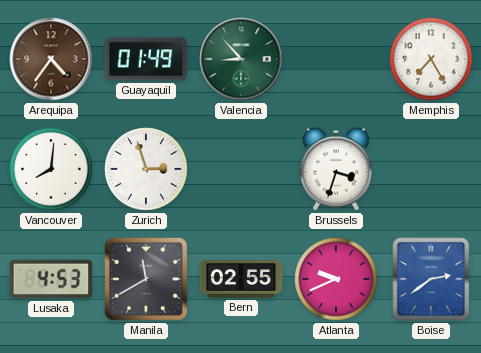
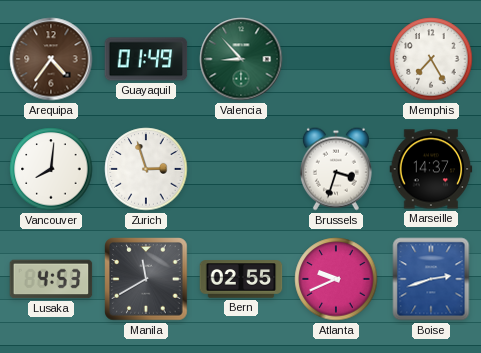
Marseille: none -> 14:37 (431, 169)
Boise: 2:39 -> 2:42 (431, 279)
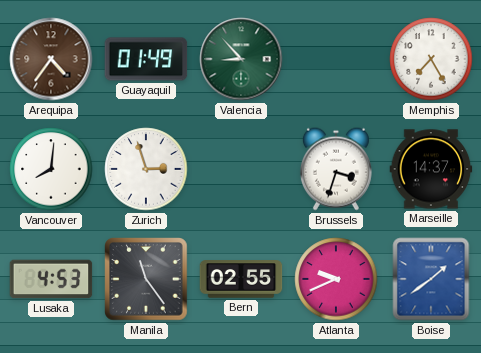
Manila: 11:40 -> 11:24 (146, 279)
Boise: 2:42 -> 1:39 (431, 279)
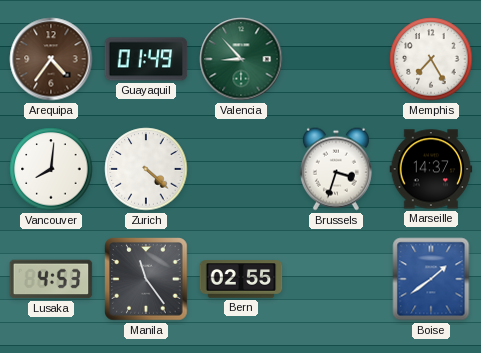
Zurich: 2:57 -> 4:22 (146, 169)
Atlanta: 9:41 -> none (336, 279)
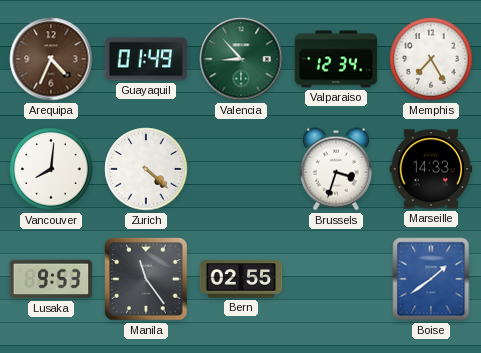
Arequipa: 4:36 -> 4:34 (51, 59)
Valparaiso: none -> 12:34 (336, 59)
Marseille: 14:37 -> 14:33 (431, 169)
Lusaka: 4:53 -> 9:53 (51, 279)
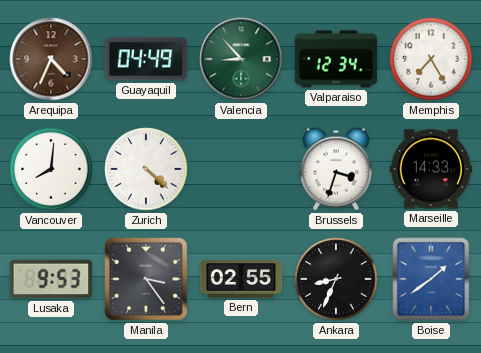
Guayaquil: 01:49 -> 04:49 (146, 59)
Manila: 11:24 -> 3:24 (146, 279)
Ankara: none -> 8:34 (336, 279)
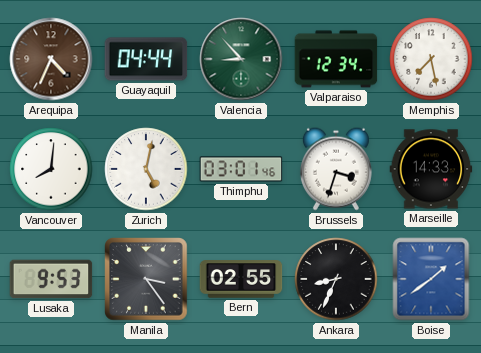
Guayaquil: 04:49 -> 04:44 (146, 59)
Memphis: 7:25 -> 7:28 (431, 59)
Zurich: 4:22 -> 5:02 (146, 169)
Thimphu: none -> 03:01 (241, 169)
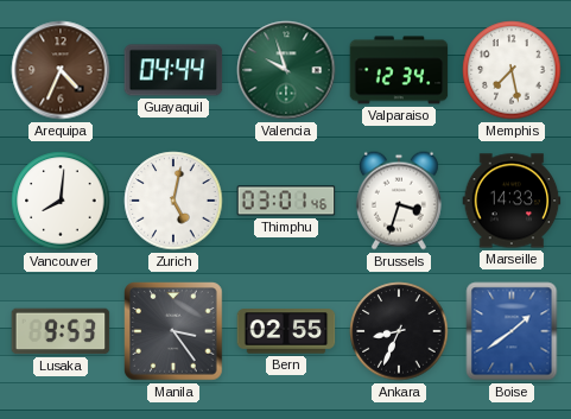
Valencia: 8:53 -> 9:57 (286, 70)
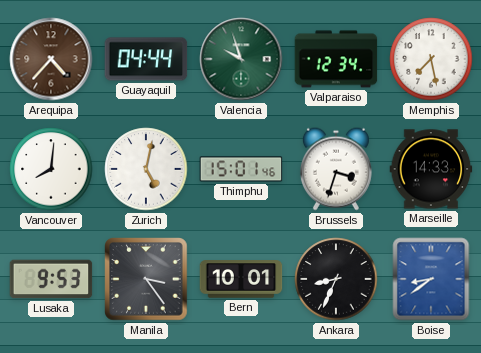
Arequipa: 4:34 -> 4:37 (51, 59)
Thimphu: 03:01 -> 15:01 (241, 169)
Bern: 02:55 -> 10:01 (241, 279)
Boise: 1:39 -> 8:39 (431, 279)
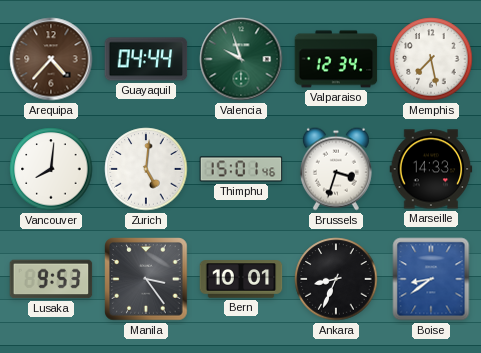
Zurich: 5:02 -> 5:01 (146, 169)
